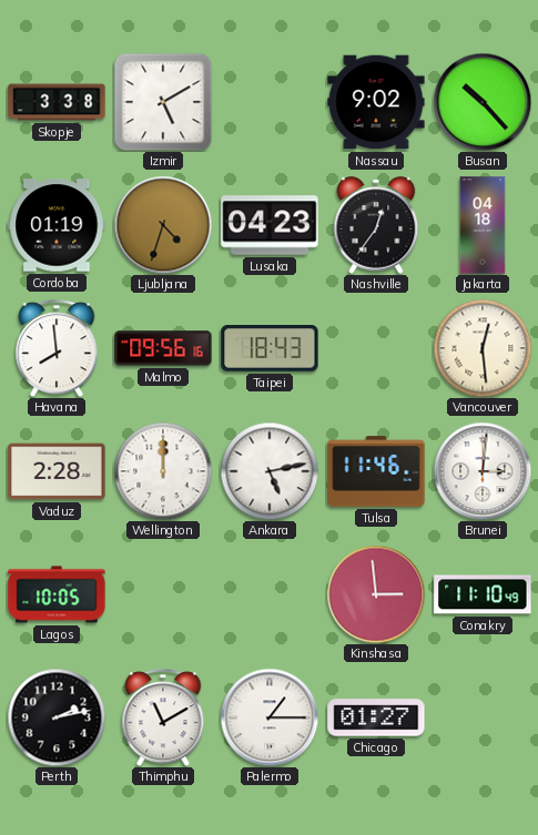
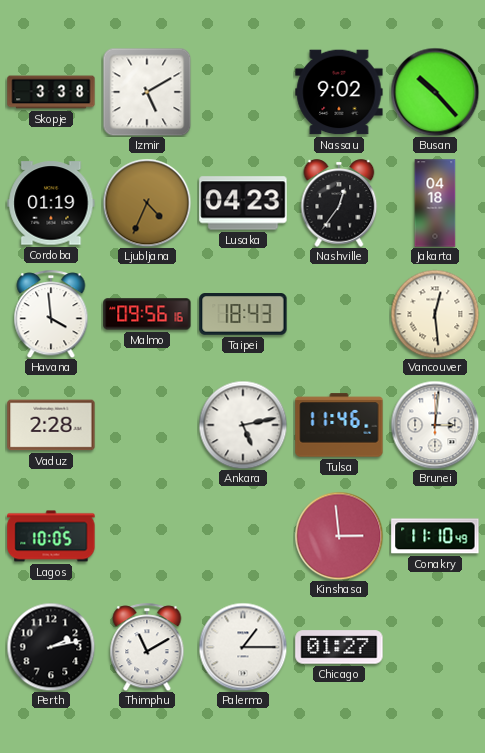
Ljubljana: 4:33 -> 4:34 (147, 203)
Havana: 7:59 -> 3:59 (51, 314)
Wellington: 12:00 -> none (163, 471)
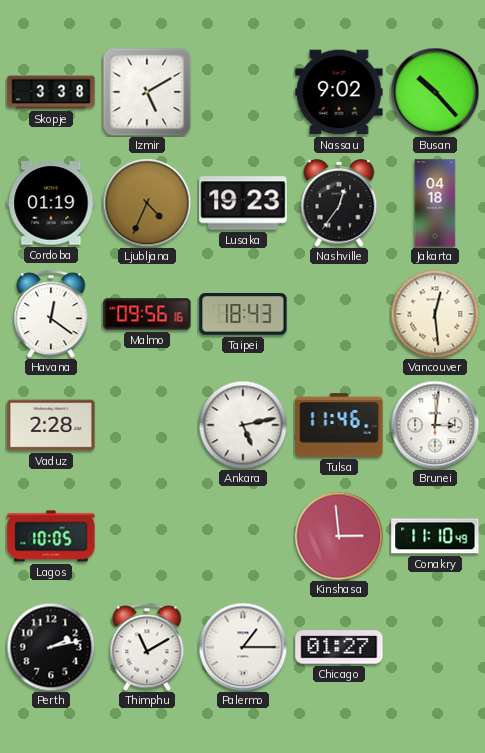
Lusaka: 04:23 -> 19:23 (243, 203)
Havana: 3:59 -> 12:21 (51, 314)
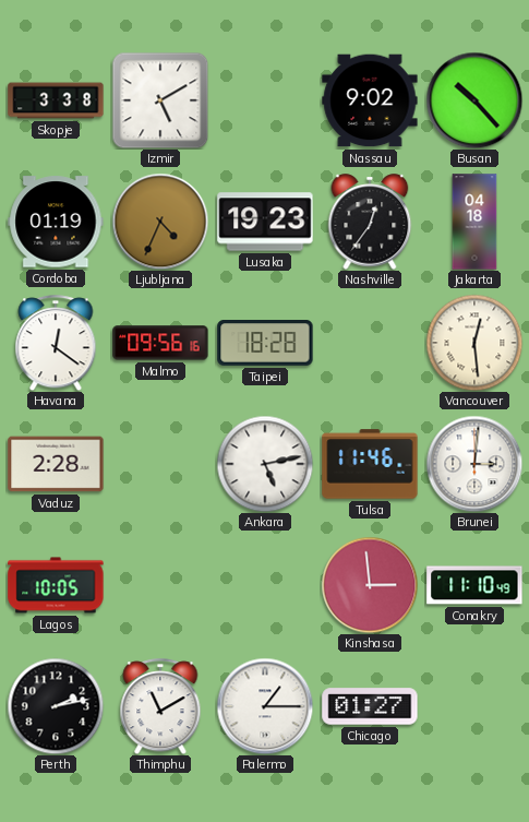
Taipei: 18:43 -> 18:28 (265, 344)
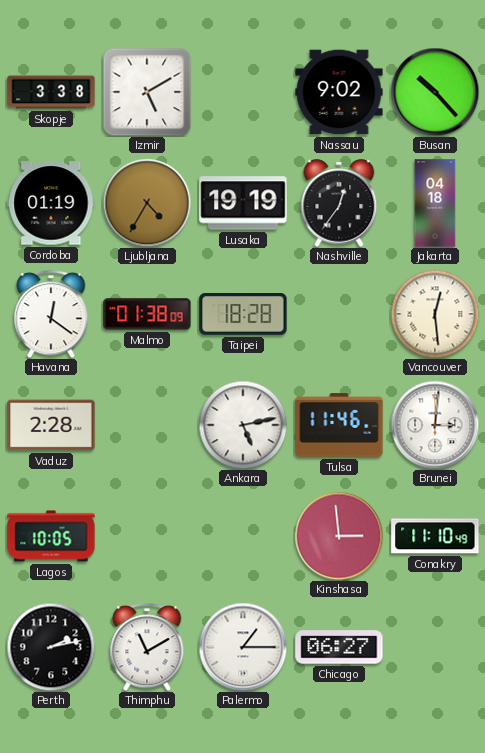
Ljubljana: 4:34 -> 4:35 (147, 203)
Lusaka: 19:23 -> 19:19 (243, 203)
Malmo: 09:56 -> 01:38 (147, 314)
Chicago: 01:27 -> 06:27 (339, 647)
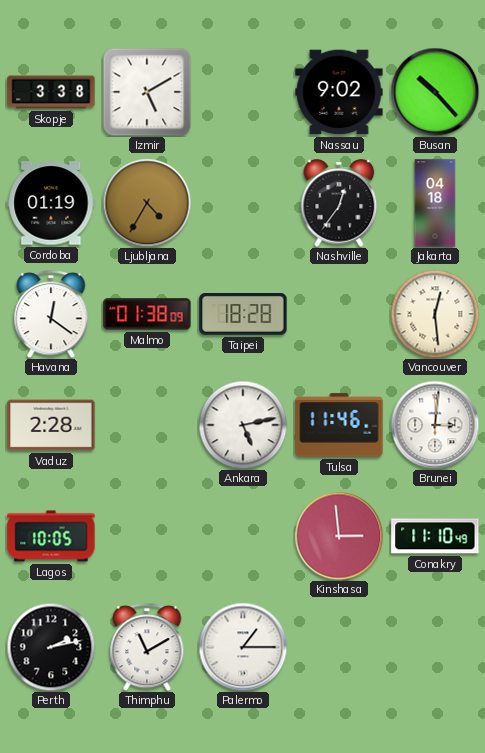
Lusaka: 19:19 -> none (243, 203)
Chicago: 06:27 -> none (339, 647)
